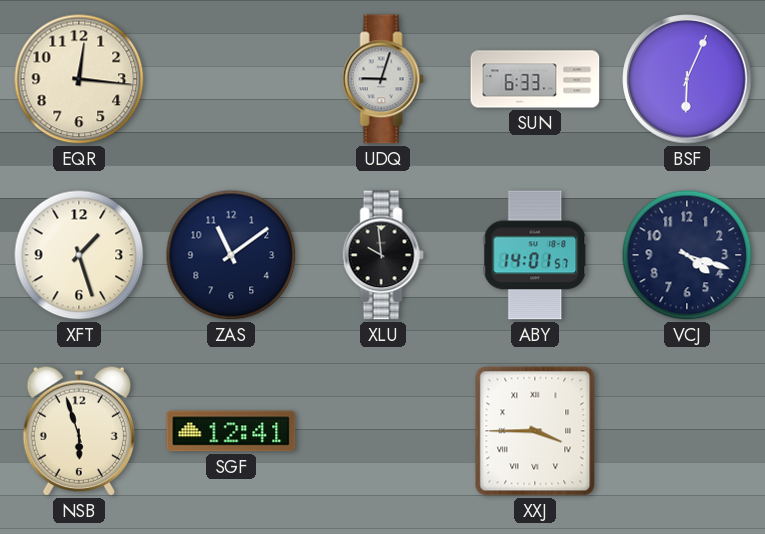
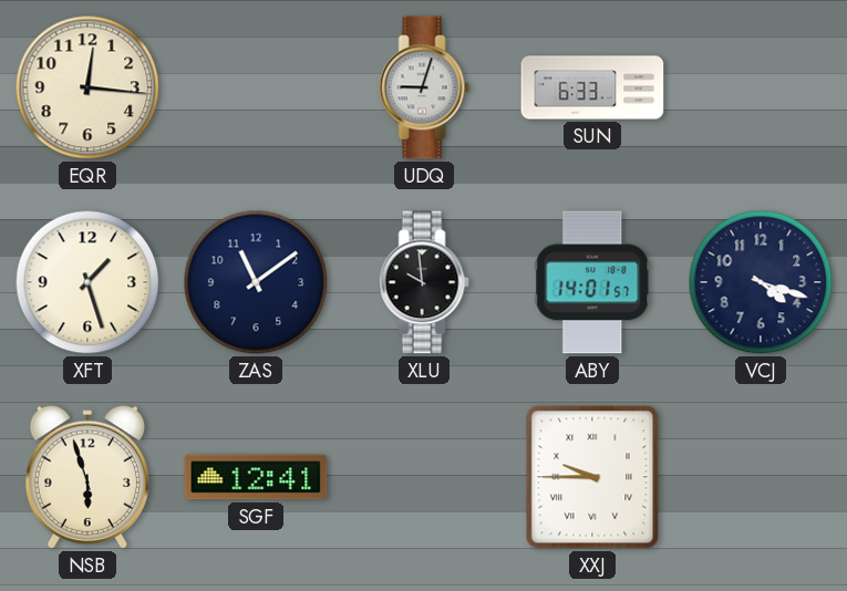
BSF: 6:04 -> none (687, 79)
XXJ: 3:45 -> 9:45 (592, 477)
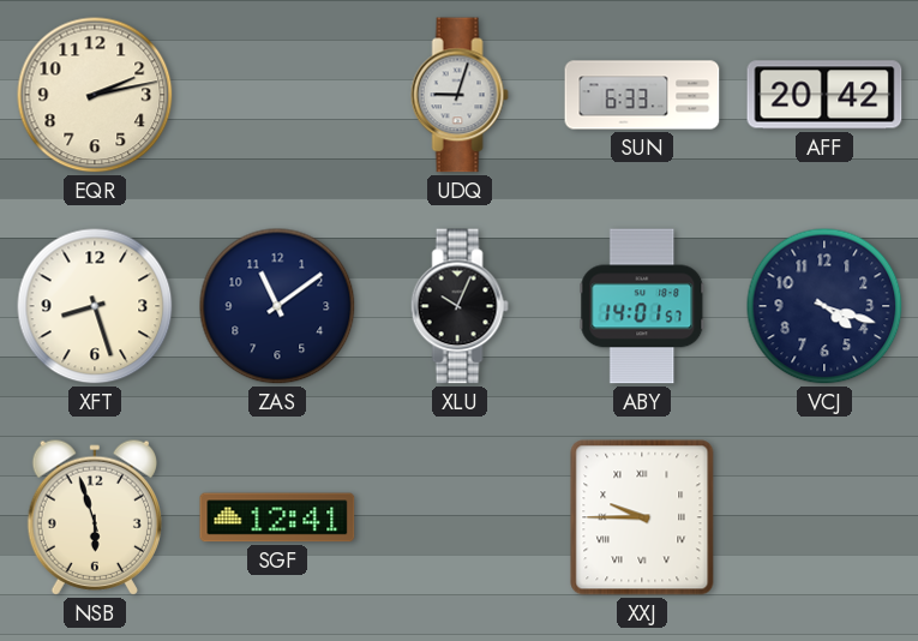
EQR: 12:16 -> 2:13 (95, 95)
AFF: none -> 20:42 (824, 95)
XFT: 1:27 -> 8:27 (95, 306)
XLU: 9:59 -> 10:04 (460, 306)
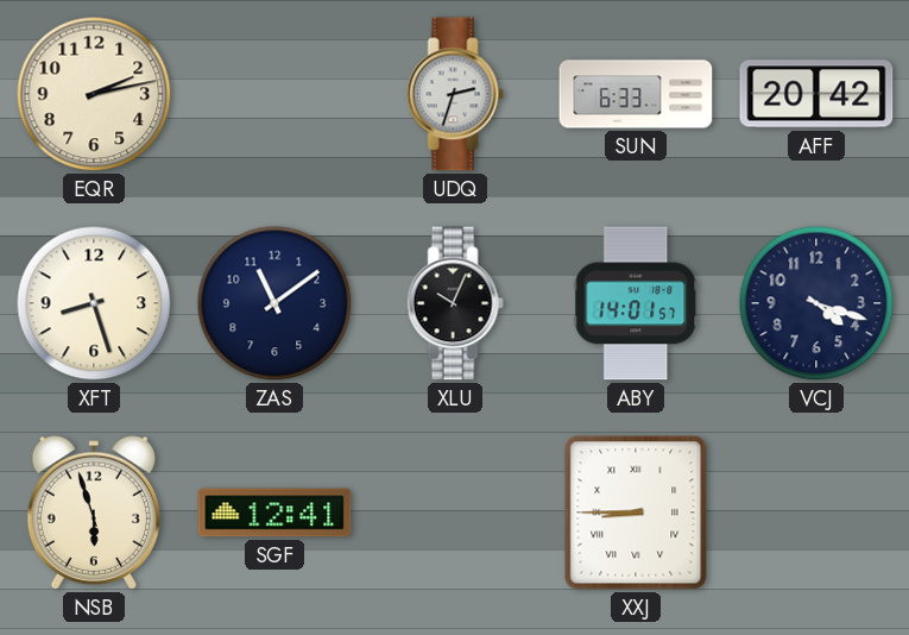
UDQ: 9:03 -> 2:33 (455, 94)
XXJ: 9:45 -> 8:45 (636, 513)
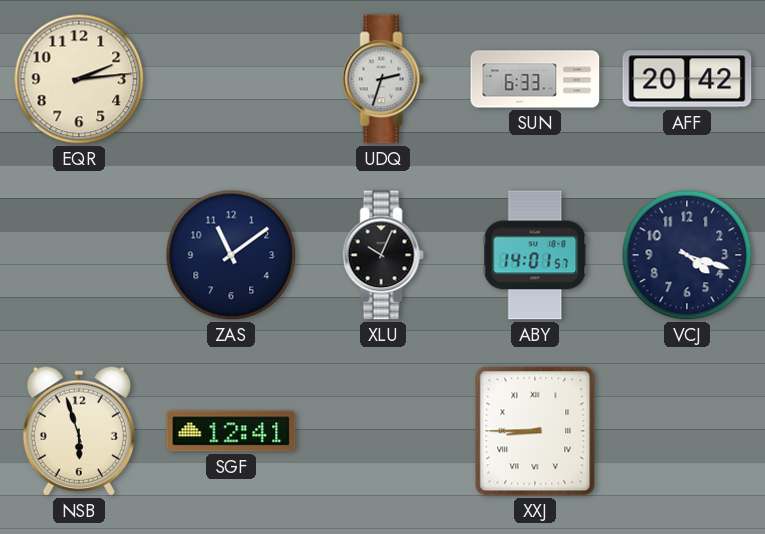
EQR: 2:13 -> 2:14 (79, 79)
XFT: 8:27 -> none (94, 303)
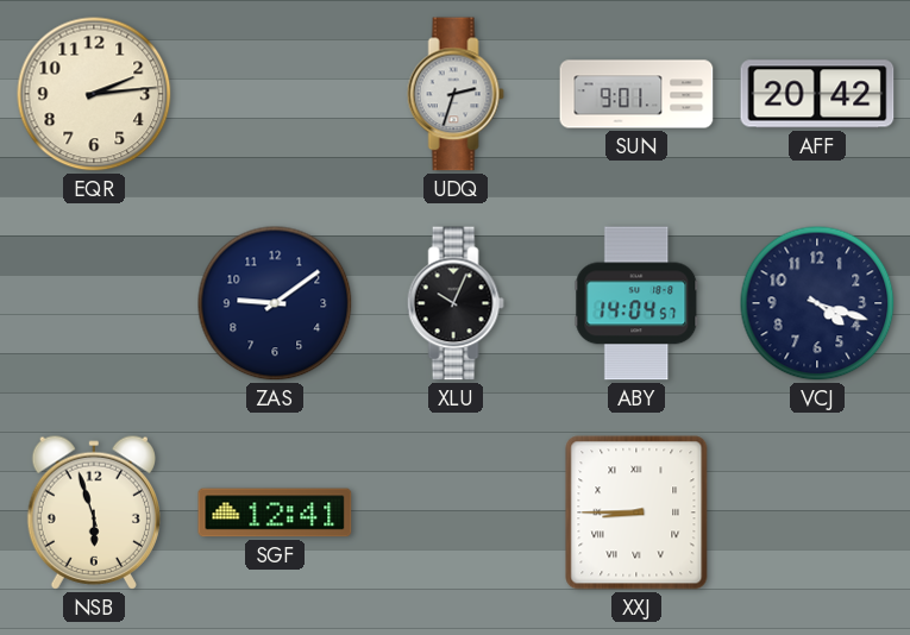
SUN: 6:33 -> 9:01 (636, 94)
ZAS: 11:09 -> 9:09 (275, 303)
ABY: 14:01 -> 14:04 (636, 303)
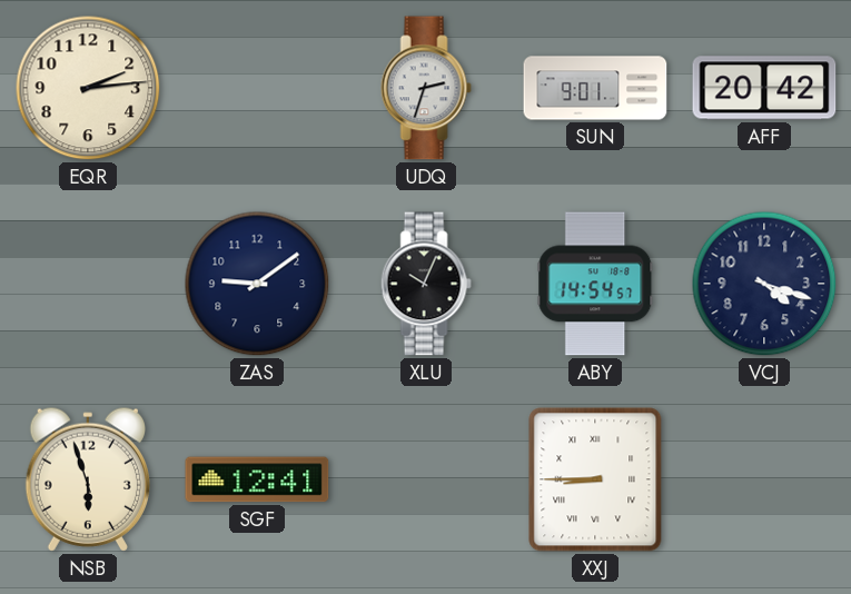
ABY: 14:04 -> 14:54 (595, 284)
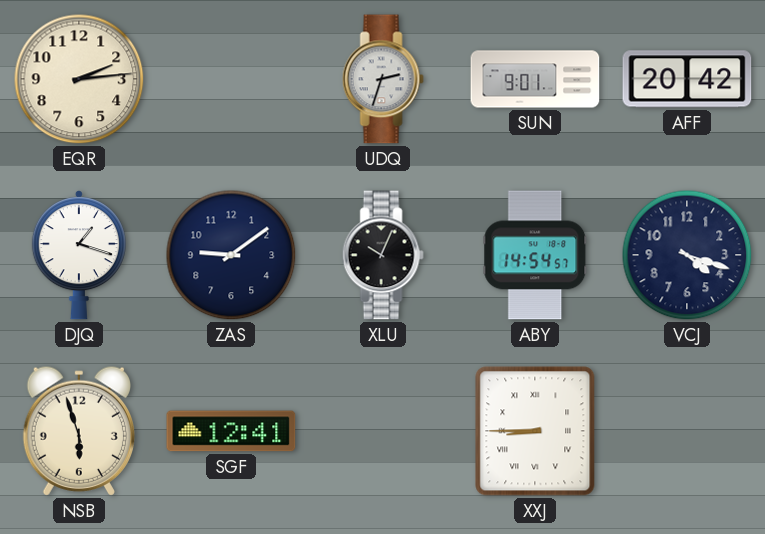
DJQ: none -> 1:18 (79, 255)
